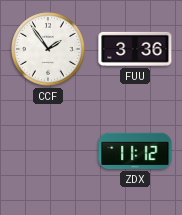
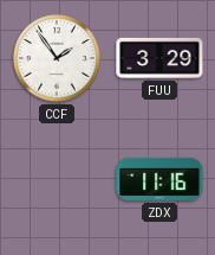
FUU: 3:36 -> 3:29 (159, 58)
ZDX: 11:12 -> 11:16 (159, 179)
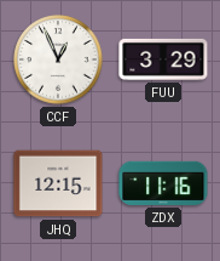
CCF: 1:54 -> 12:56 (58, 59)
JHQ: none -> 12:15 (58, 183)
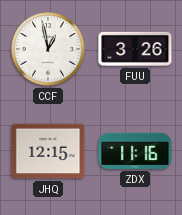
CCF: 12:56 -> 12:58 (48, 49)
FUU: 3:29 -> 3:26 (135, 49)
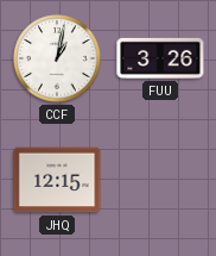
CCF: 12:58 -> 1:02 (57, 58)
ZDX: 11:16 -> none (135, 151)
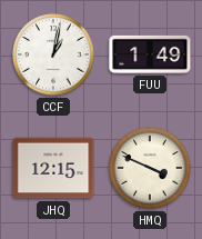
FUU: 3:26 -> 1:49 (150, 54)
HMQ: none -> 3:49 (150, 168)
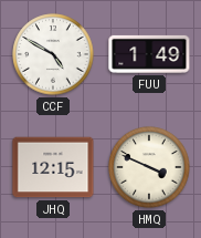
CCF: 1:02 -> 4:50 (53, 54)
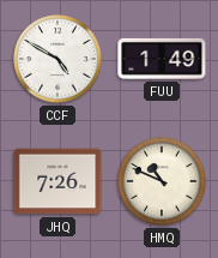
JHQ: 12:15 -> 7:26 (57, 181)
HMQ: 3:49 -> 10:49 (162, 181)
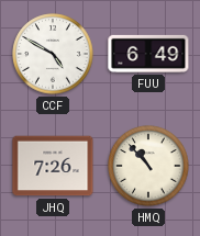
FUU: 1:49 -> 6:49 (148, 54)
HMQ: 10:49 -> 10:53 (148, 166)
